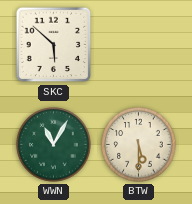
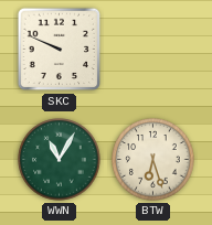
SKC: 5:52 -> 9:49 (60, 50)
BTW: 5:30 -> 6:27 (153, 160)
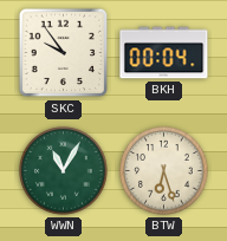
SKC: 9:49 -> 9:54 (64, 53)
BKH: none -> 00:04 (164, 53)
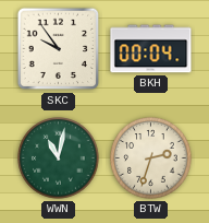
WWN: 11:05 -> 11:02 (59, 159)
BTW: 6:27 -> 2:33 (151, 159)
